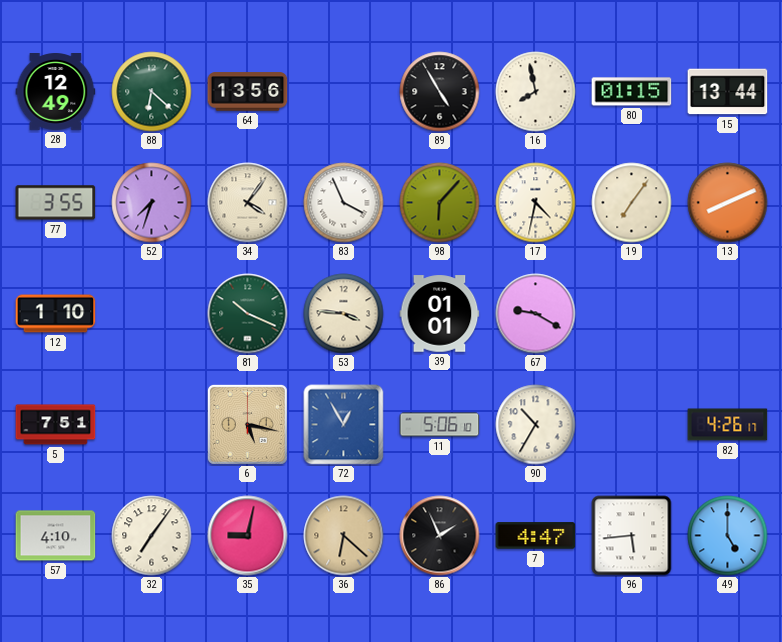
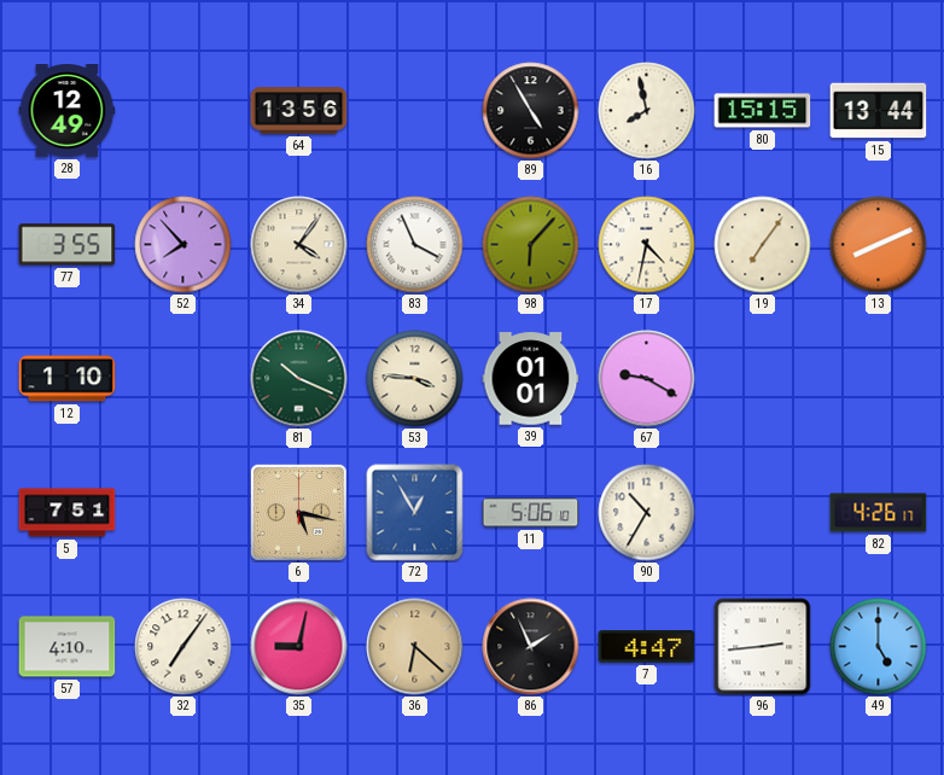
88: 6:22 -> none (152, 92)
80: 01:15 -> 15:15 (763, 111)
52: 7:33 -> 7:53 (183, 245)
96: 5:44 -> 2:44 (763, 647)
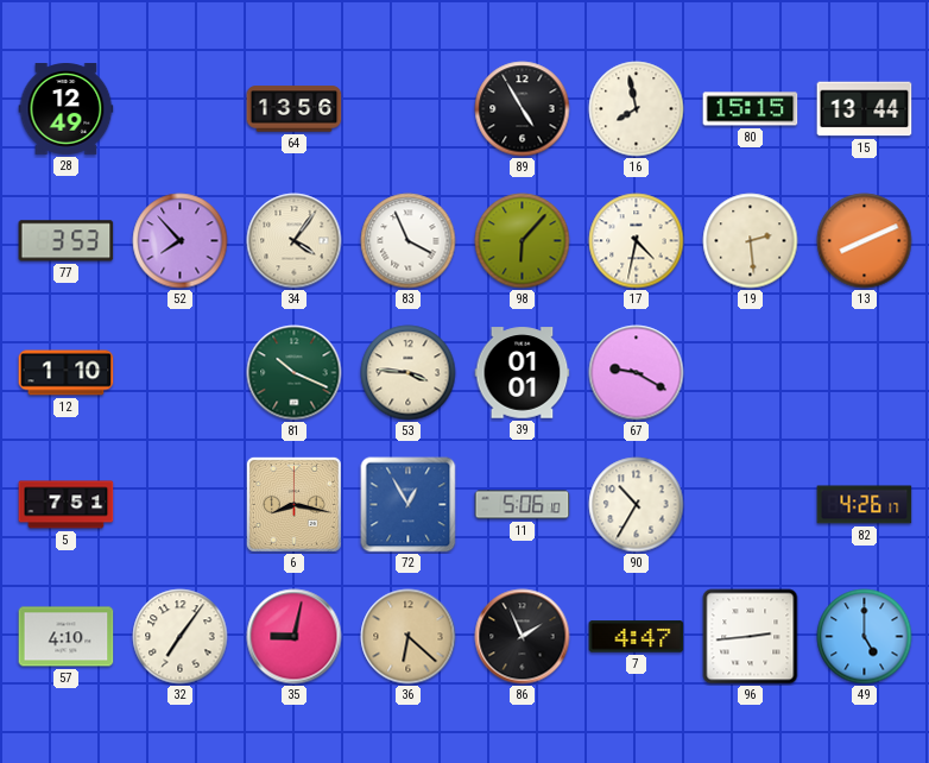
77: 3:55 -> 3:53 (67, 241)
19: 7:06 -> 2:29 (751, 241)
6: 5:17 -> 8:17 (293, 504)
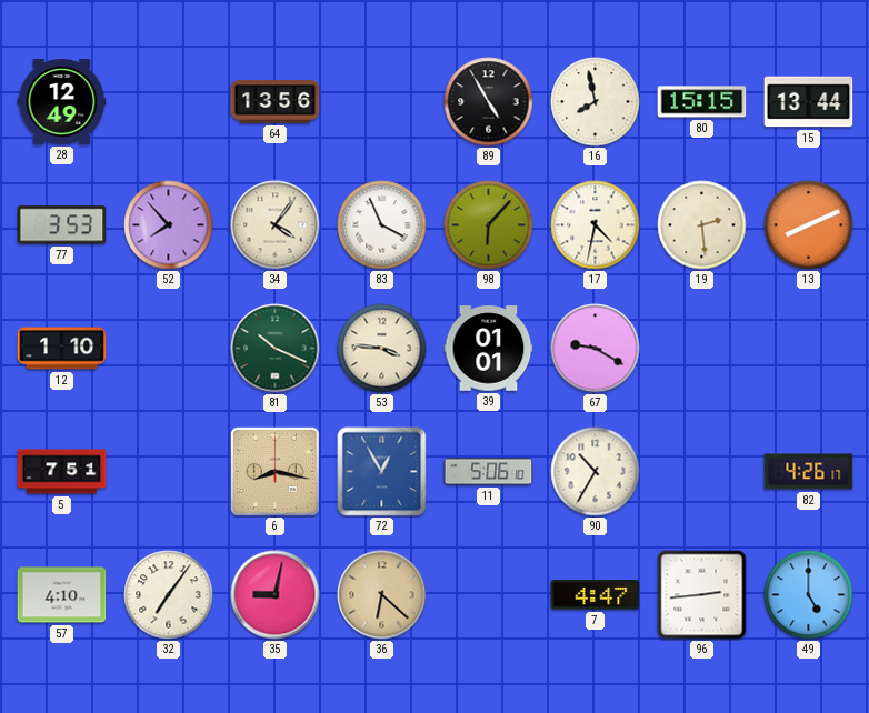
86: 1:56 -> none (523, 637)
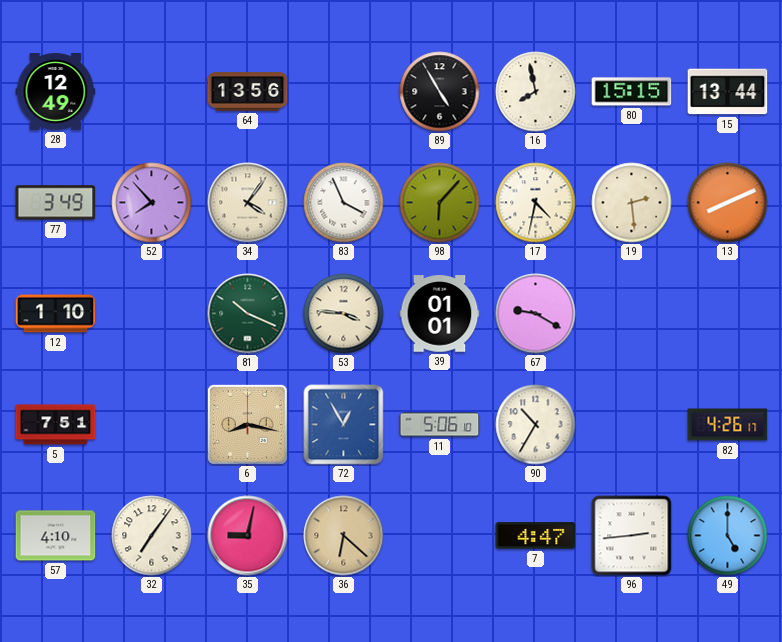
77: 3:53 -> 3:49 (56, 203)
